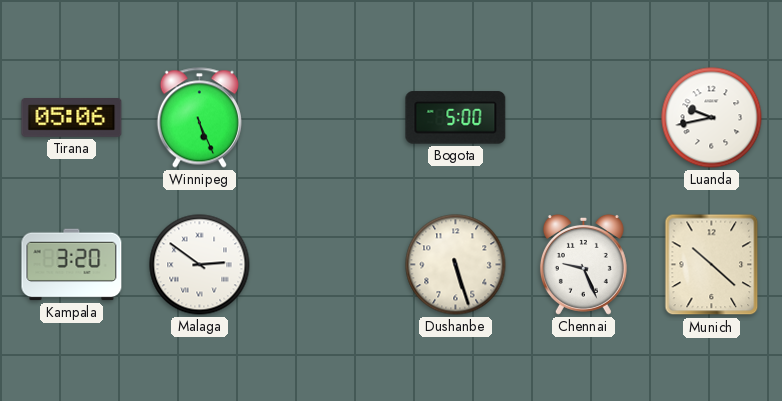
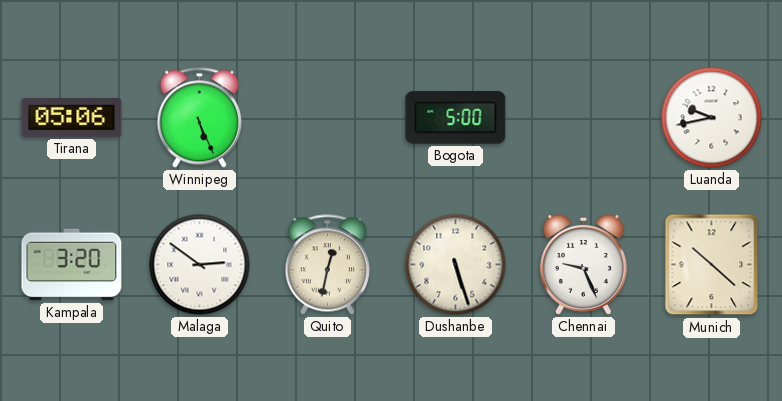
Quito: none -> 12:32 (327, 265)
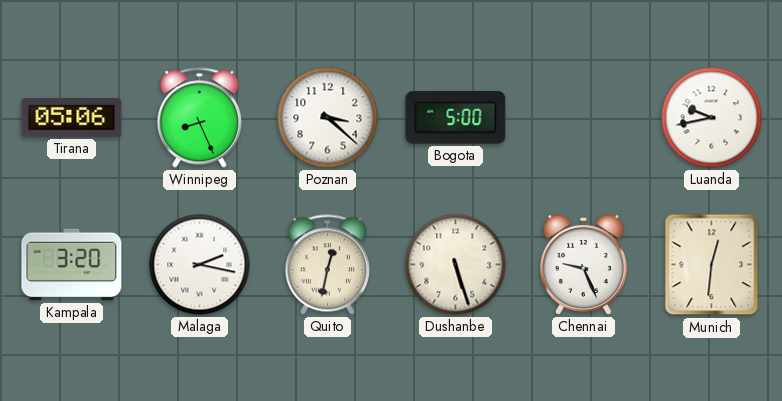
Winnipeg: 5:26 -> 8:26 (199, 118)
Poznan: none -> 3:22 (328, 118)
Malaga: 2:51 -> 2:17 (200, 265)
Munich: 10:22 -> 12:31 (712, 265)
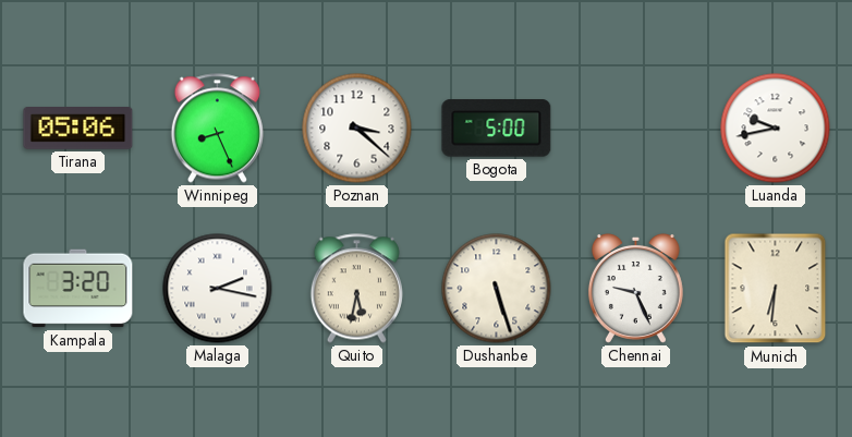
Quito: 12:32 -> 5:32 (356, 289)
Munich: 12:31 -> 6:31 (776, 289)
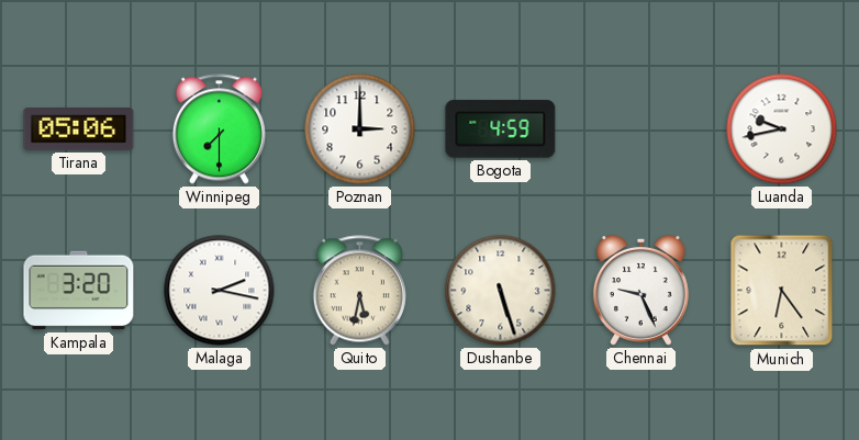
Winnipeg: 8:26 -> 7:30 (219, 129)
Poznan: 3:22 -> 3:00 (360, 129)
Bogota: 5:00 -> 4:59 (501, 129)
Munich: 6:31 -> 6:24 (782, 291)
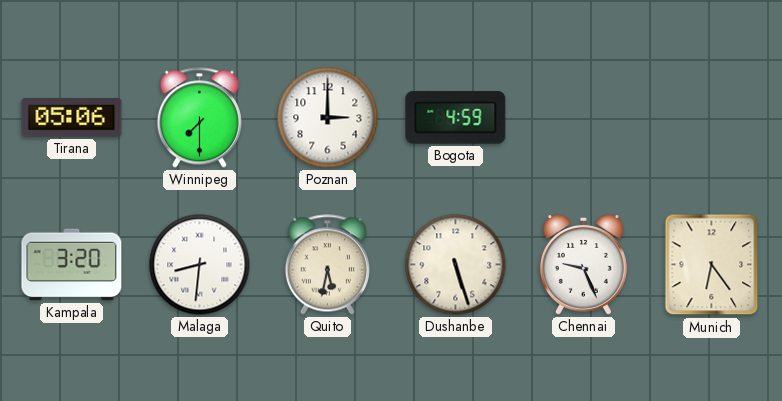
Luanda: 9:43 -> none (782, 129)
Malaga: 2:17 -> 8:31 (200, 265)
